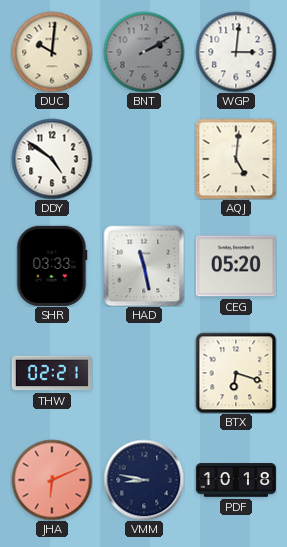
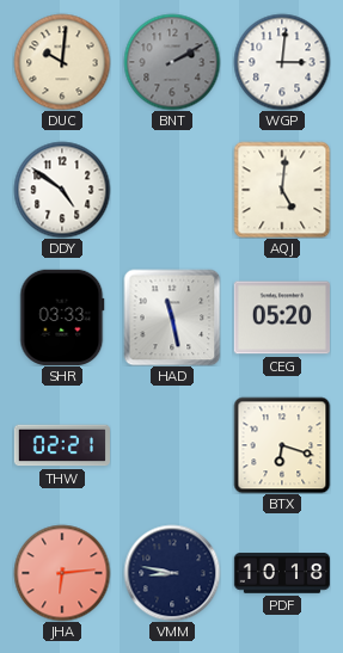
JHA: 6:11 -> 6:14 (62, 573)
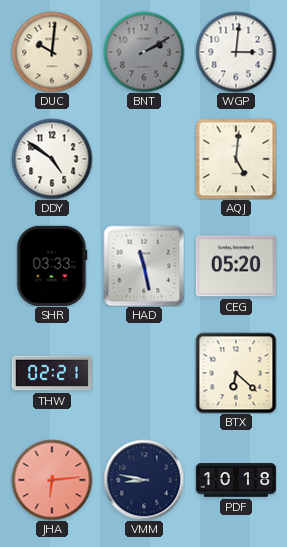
BTX: 6:18 -> 6:22 (236, 373)
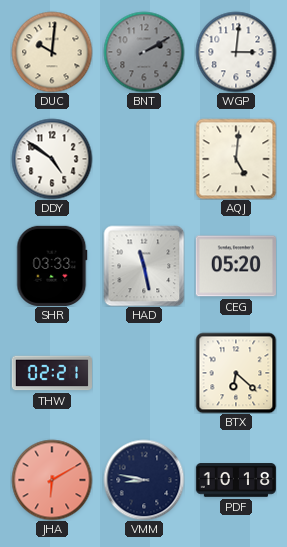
JHA: 6:14 -> 6:10 (52, 480)
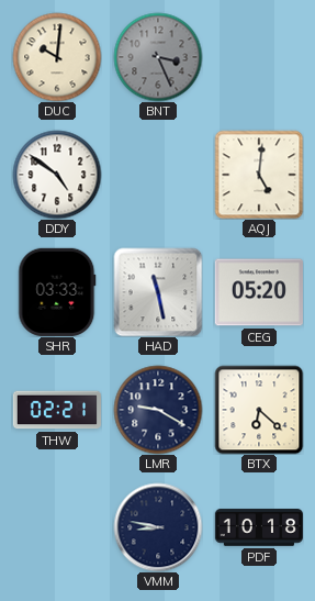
BNT: 2:10 -> 3:26 (158, 57)
WGP: 3:01 -> none (236, 52)
LMR: none -> 9:20 (158, 410)
JHA: 6:10 -> none (52, 480)
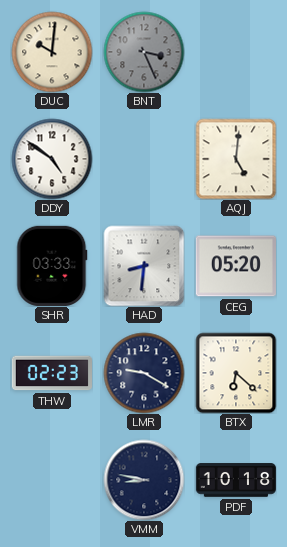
HAD: 11:28 -> 8:31 (144, 266)
THW: 02:21 -> 02:23 (51, 373)
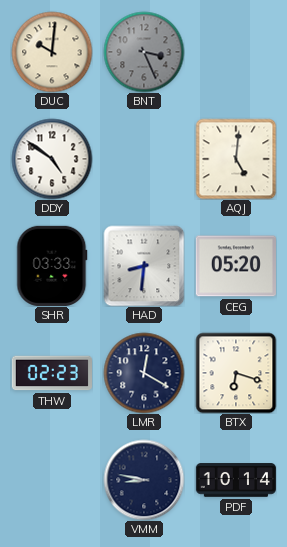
LMR: 9:20 -> 12:20 (144, 373)
BTX: 6:22 -> 6:18 (236, 373)
PDF: 10:18 -> 10:14 (235, 480)
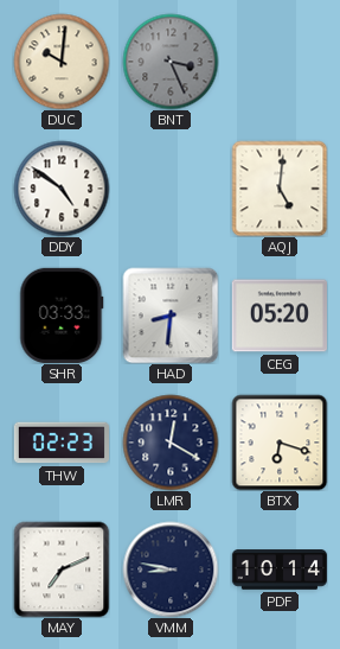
MAY: none -> 7:11 (62, 570)
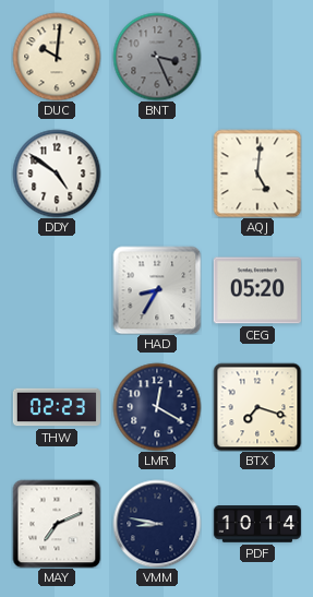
SHR: 03:33 -> none (62, 316)
HAD: 8:31 -> 8:35 (157, 290)
BTX: 6:18 -> 7:18 (257, 407)
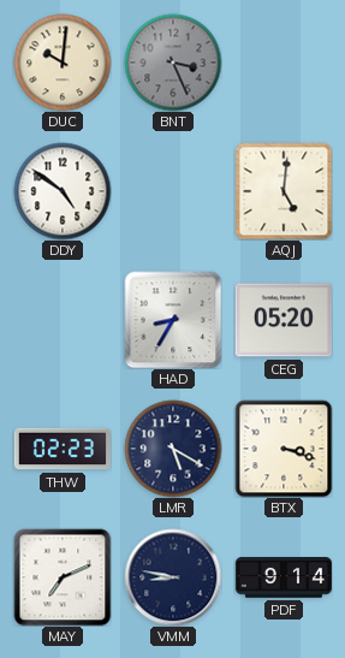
LMR: 12:20 -> 5:20 (173, 449)
BTX: 7:18 -> 3:18 (284, 449)
PDF: 10:14 -> 9:14 (282, 577)
